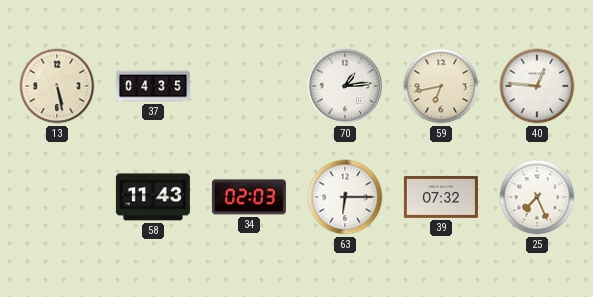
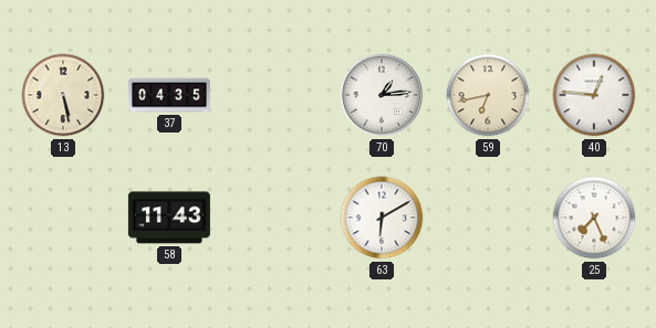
34: 02:03 -> none (249, 197)
63: 6:15 -> 6:10 (382, 218)
39: 07:32 -> none (441, 197)
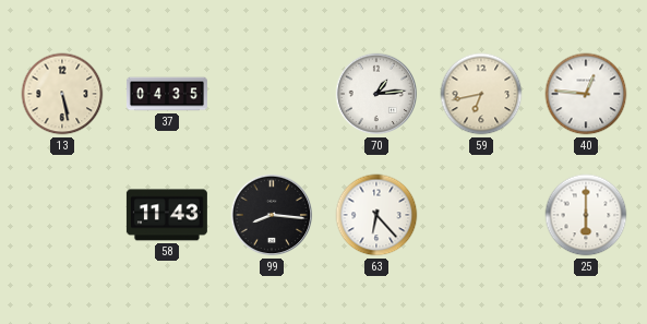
99: none -> 8:16 (272, 215)
63: 6:10 -> 6:23 (376, 215)
25: 7:26 -> 6:00 (586, 215)
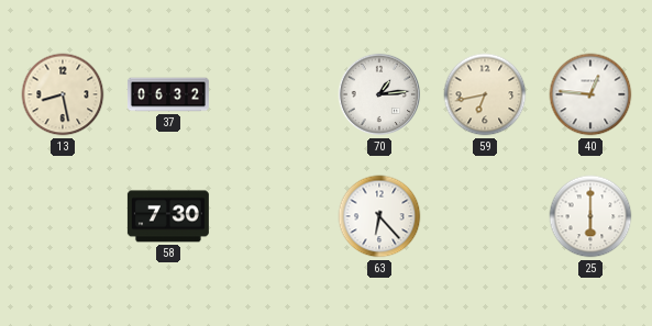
13: 5:28 -> 8:28 (63, 94)
37: 04:35 -> 06:32 (168, 94)
58: 11:43 -> 7:30 (168, 216)
99: 8:16 -> none (272, 215)
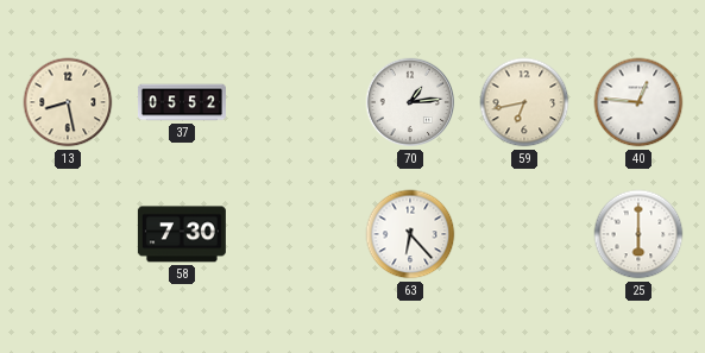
37: 06:32 -> 05:52 (182, 102)
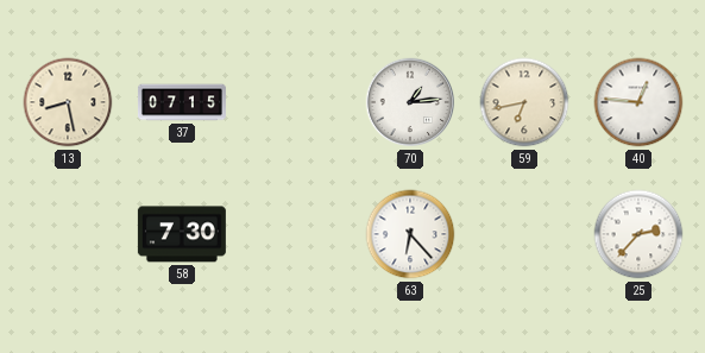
37: 05:52 -> 07:15 (182, 102)
25: 6:00 -> 2:37 (638, 234)
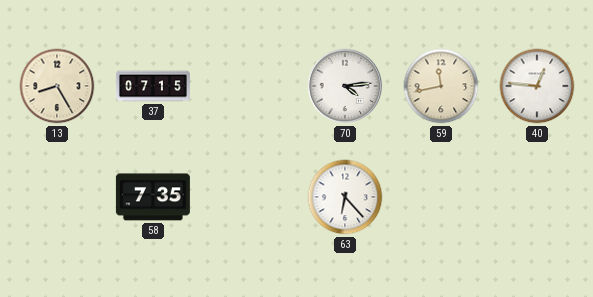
13: 8:28 -> 8:25 (57, 86)
70: 1:14 -> 4:14 (345, 86)
59: 6:43 -> 11:43 (441, 86)
58: 7:30 -> 7:35 (153, 197)
25: 2:37 -> none (638, 234)
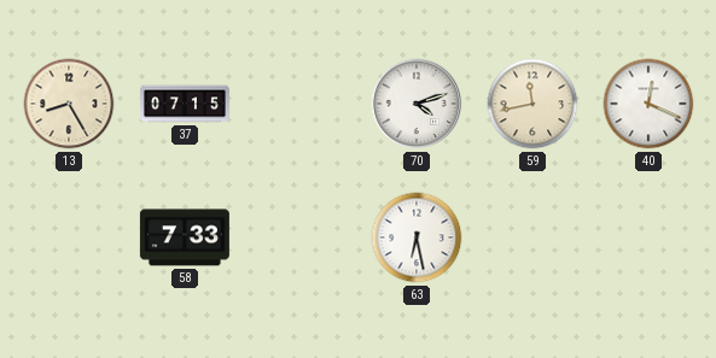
70: 4:14 -> 4:12 (417, 104)
40: 12:46 -> 12:19 (648, 104)
58: 7:35 -> 7:33 (185, 237)
63: 6:23 -> 6:28 (417, 237)
